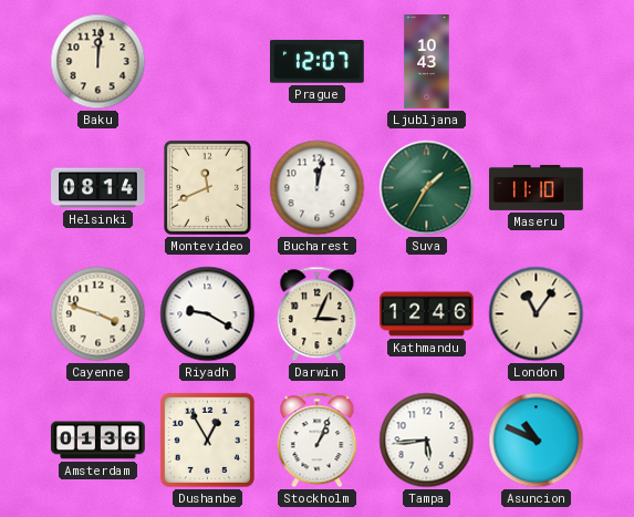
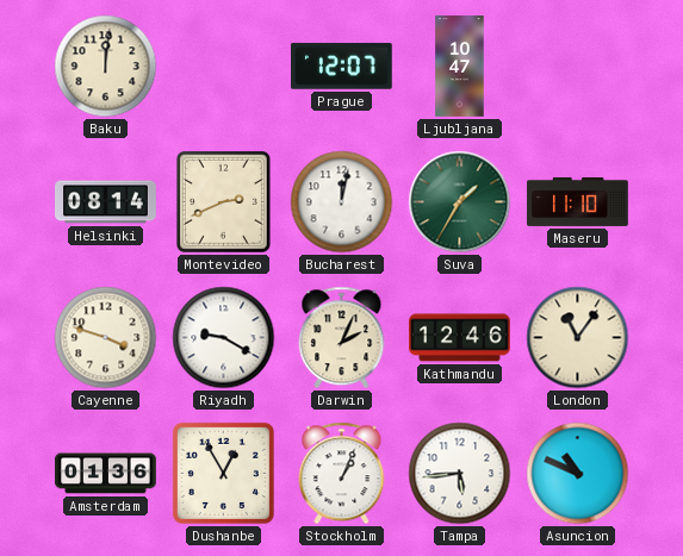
Ljubljana: 10:43 -> 10:47 (460, 67)
Montevideo: 11:41 -> 2:41 (223, 201)
Darwin: 3:04 -> 2:04 (342, 338)
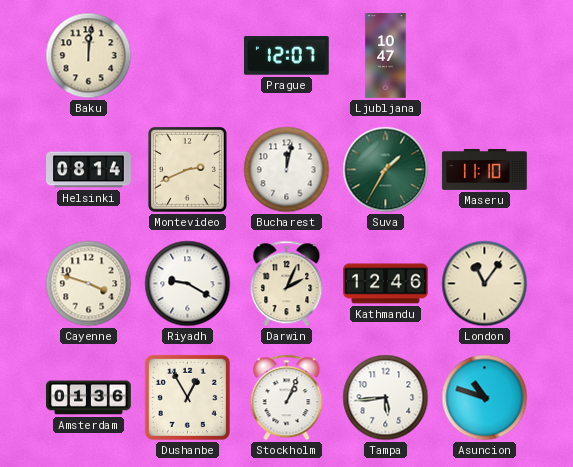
Asuncion: 10:49 -> 10:48 (485, 398)
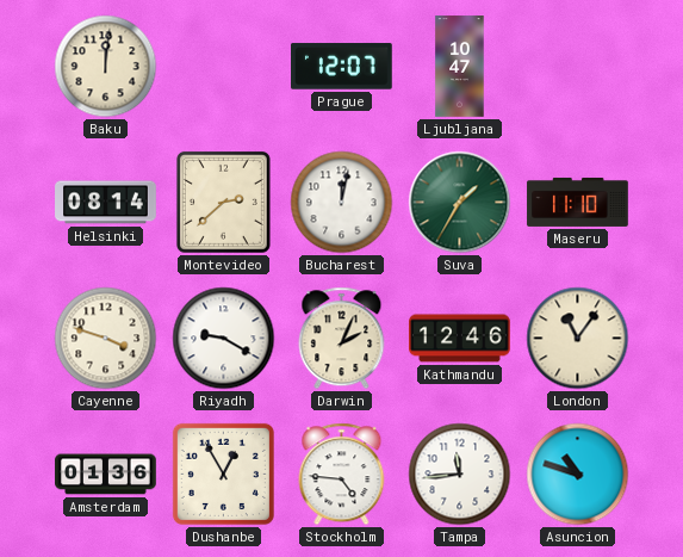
Montevideo: 2:41 -> 2:38 (223, 202)
Stockholm: 1:04 -> 4:46 (342, 475)
Tampa: 5:44 -> 11:44 (460, 475)
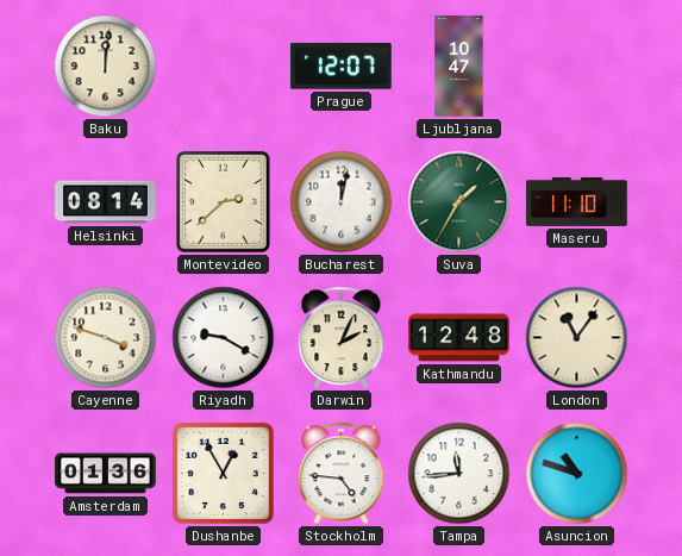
Kathmandu: 12:46 -> 12:48 (459, 338)
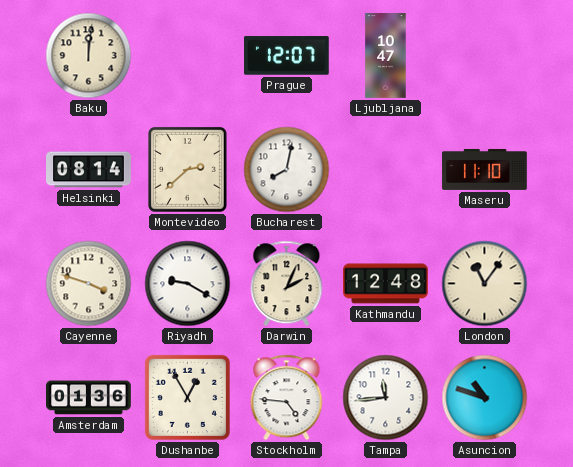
Bucharest: 12:02 -> 8:02 (287, 170)
Suva: 1:35 -> none (459, 202)
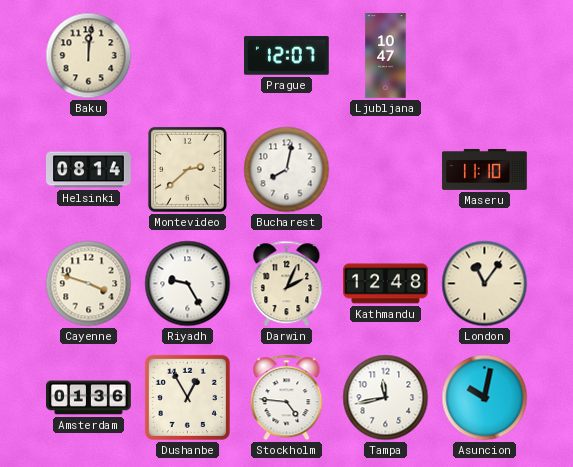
Riyadh: 9:20 -> 9:25 (188, 284)
Tampa: 11:44 -> 11:43 (386, 398)
Asuncion: 10:48 -> 10:02 (485, 398)
